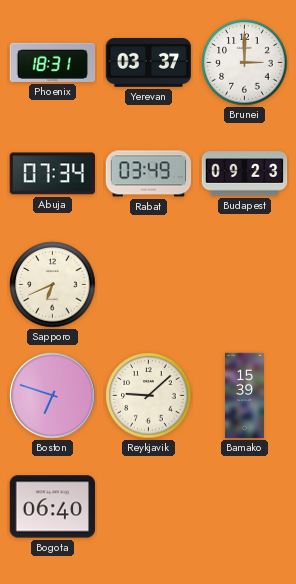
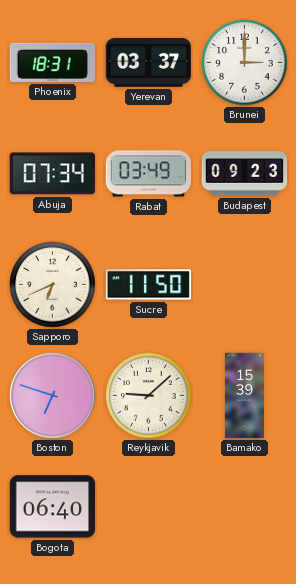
Sucre: none -> 11:50 (149, 285)
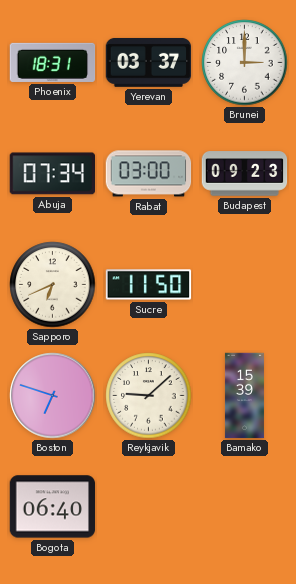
Rabat: 03:49 -> 03:00 (149, 174)
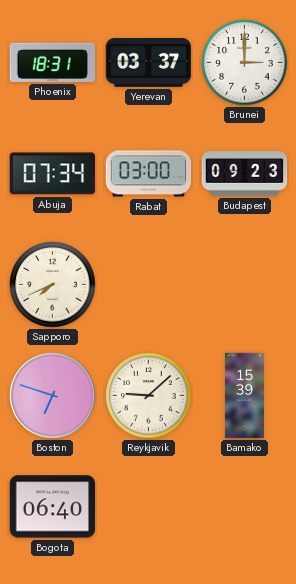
Sapporo: 6:41 -> 7:41 (53, 285)
Sucre: 11:50 -> none (149, 285)
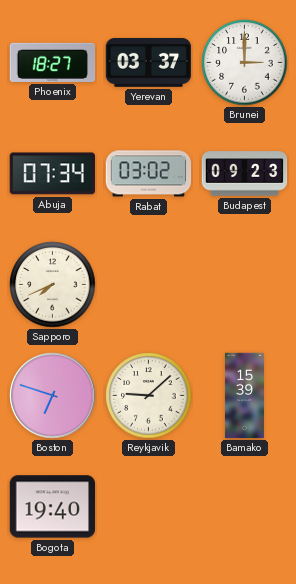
Phoenix: 18:31 -> 18:27 (53, 62)
Rabat: 03:00 -> 03:02 (149, 174)
Bogota: 06:40 -> 19:40 (53, 507)
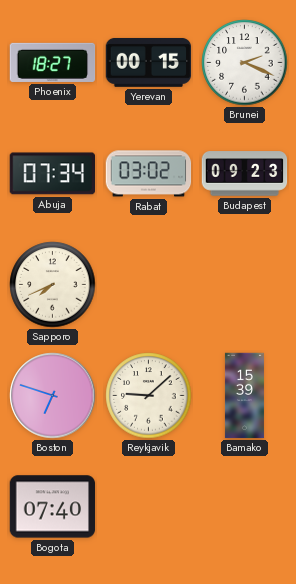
Yerevan: 03:37 -> 00:15 (149, 62)
Brunei: 3:00 -> 2:19 (245, 63)
Bogota: 19:40 -> 07:40 (53, 507)
